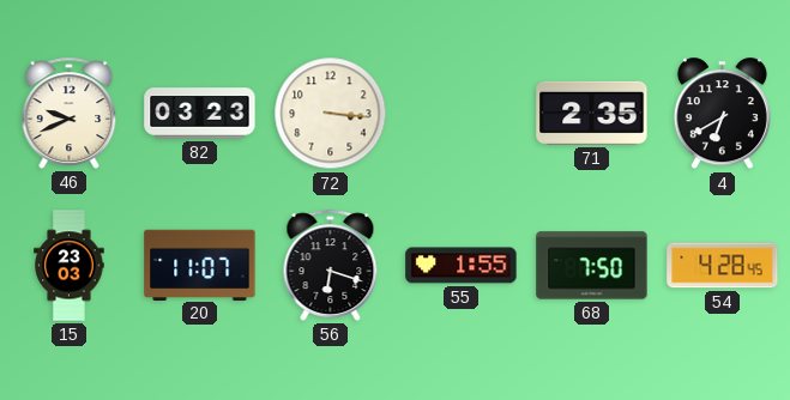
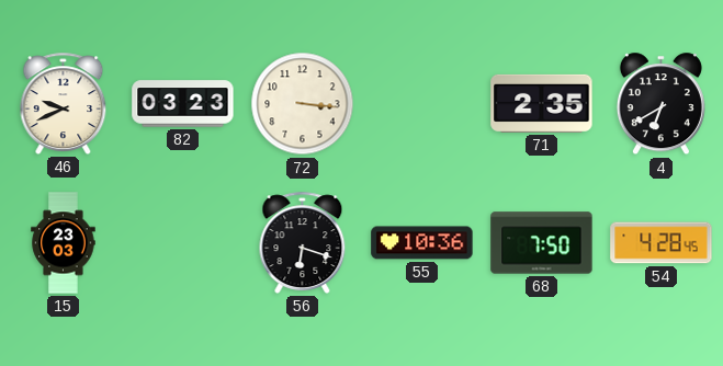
20: 11:07 -> none (200, 265)
55: 1:55 -> 10:36 (422, 243)
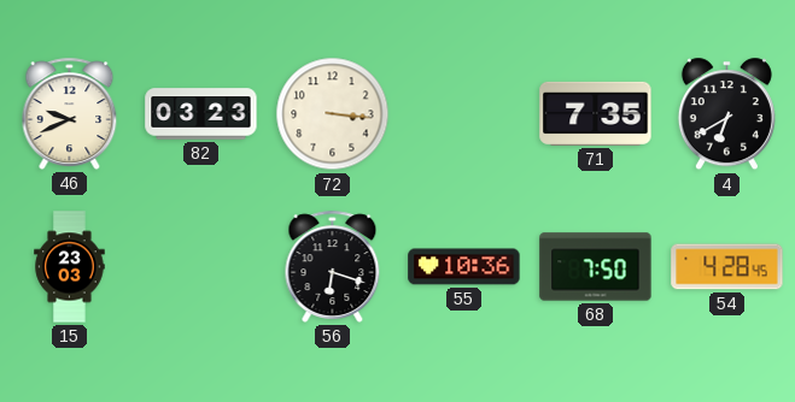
71: 2:35 -> 7:35 (596, 113)
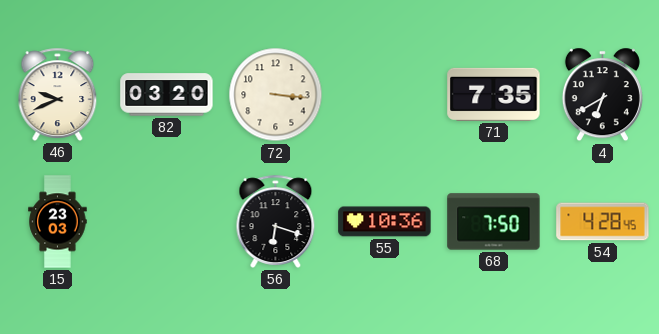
82: 03:23 -> 03:20 (167, 95)
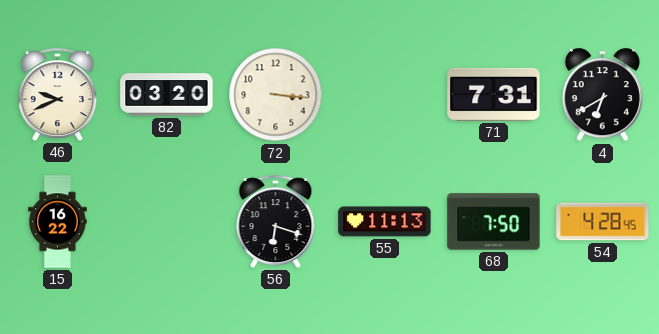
71: 7:35 -> 7:31 (494, 94)
15: 23:03 -> 16:22 (58, 222)
55: 10:36 -> 11:13 (385, 222)
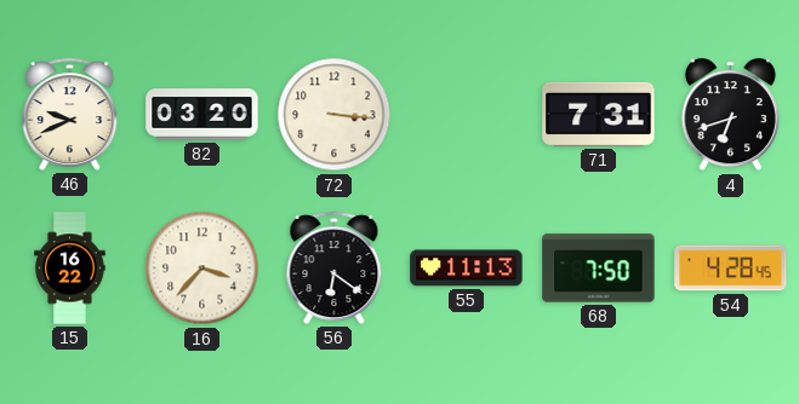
4: 6:40 -> 6:42 (730, 115)
16: none -> 3:37 (202, 269)
56: 6:18 -> 6:21 (335, 267)
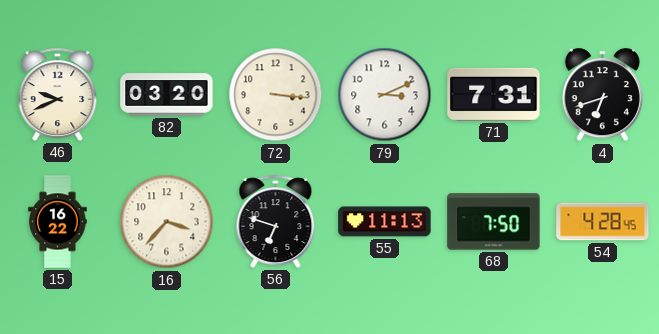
79: none -> 3:11 (385, 95)
56: 6:21 -> 6:48 (276, 221)
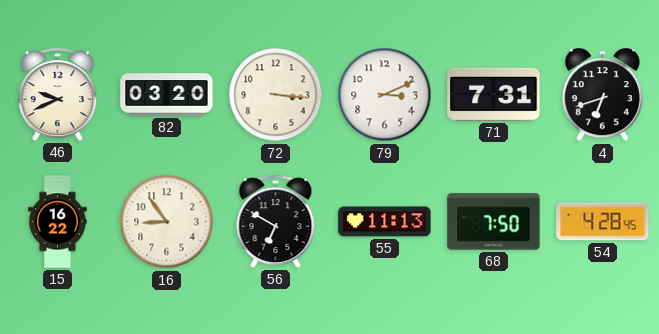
16: 3:37 -> 8:54 (167, 222)
56: 6:48 -> 6:50 (276, 221)
